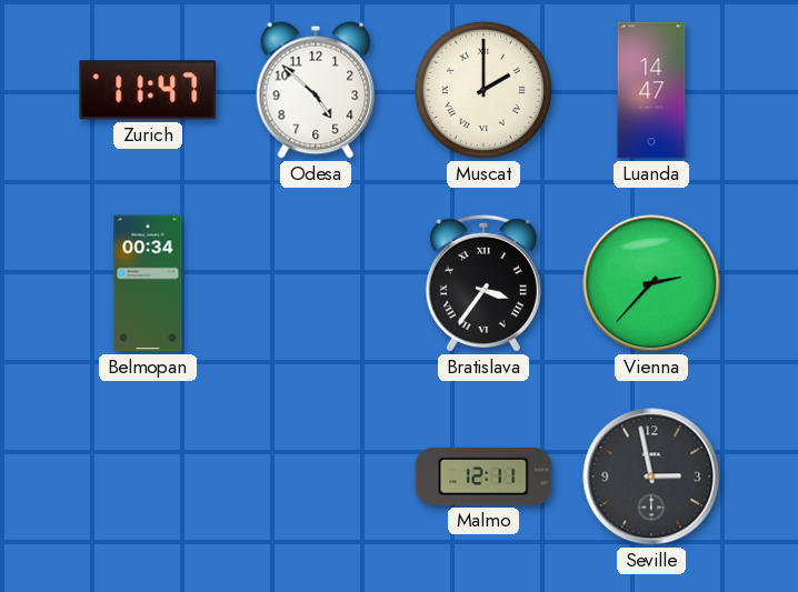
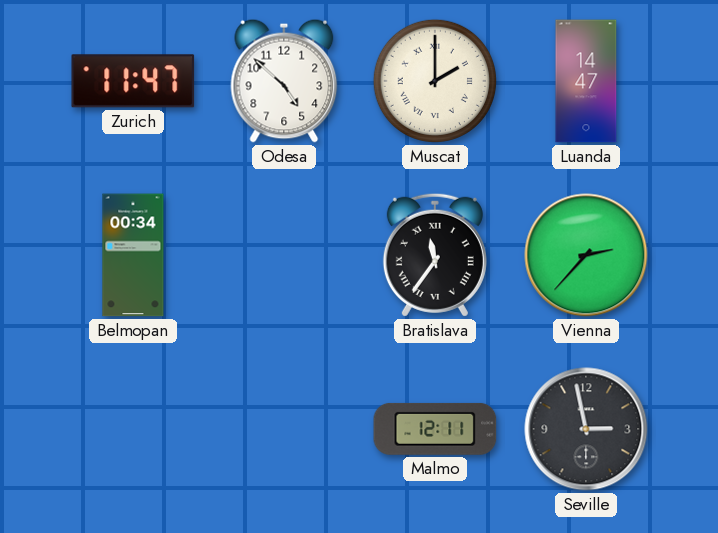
Bratislava: 3:36 -> 11:36 (435, 255)
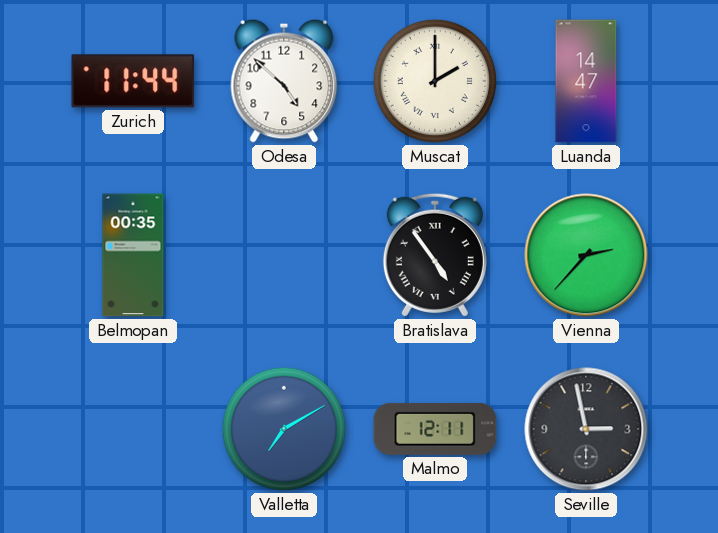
Zurich: 11:47 -> 11:44 (133, 81)
Belmopan: 00:34 -> 00:35 (133, 255)
Bratislava: 11:36 -> 4:54 (435, 255)
Valletta: none -> 7:10 (284, 429)
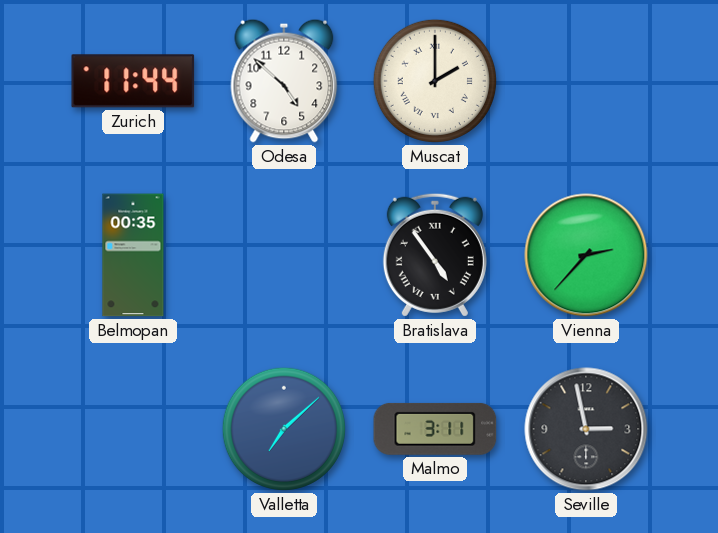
Luanda: 14:47 -> none (586, 81)
Valletta: 7:10 -> 7:08 (284, 429)
Malmo: 12:11 -> 3:11 (435, 429)
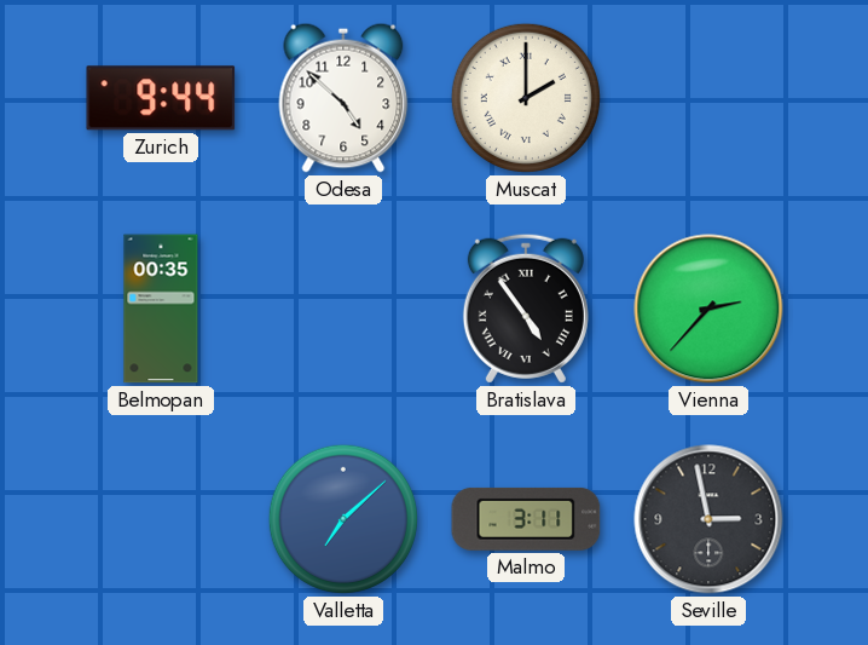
Zurich: 11:44 -> 9:44 (161, 98)
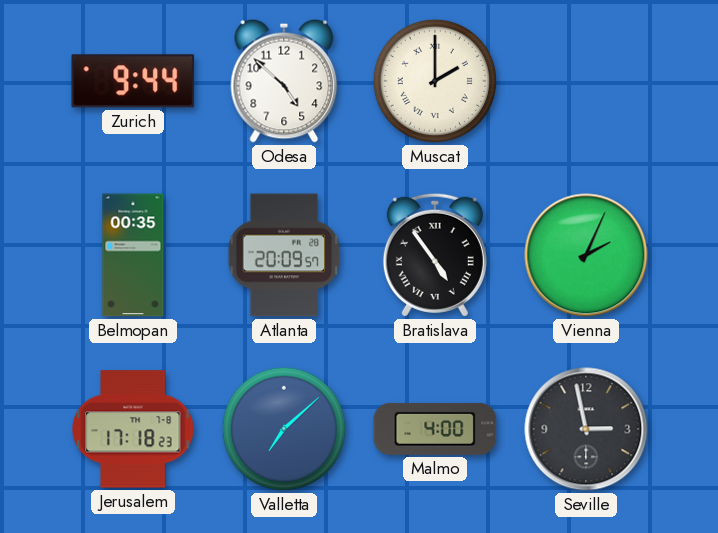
Atlanta: none -> 20:09 (284, 255)
Vienna: 2:37 -> 2:04 (586, 255)
Jerusalem: none -> 17:18 (133, 429)
Malmo: 3:11 -> 4:00 (435, 429)
